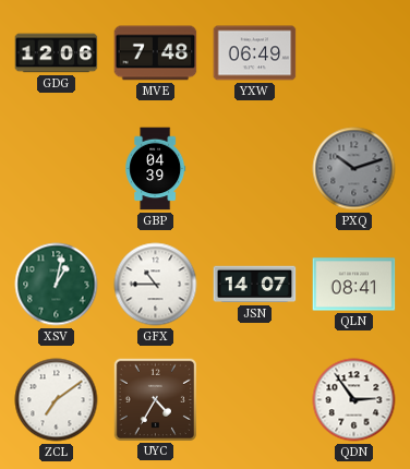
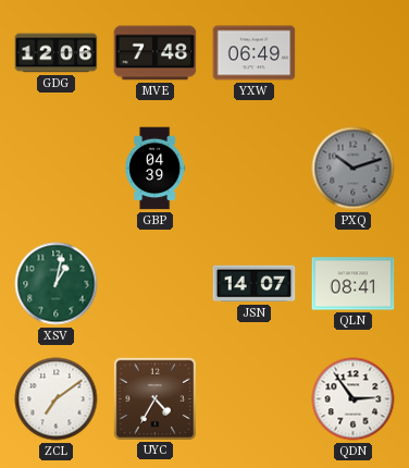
GFX: 10:45 -> none (156, 285)
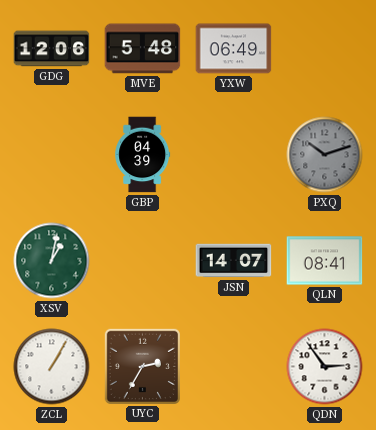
MVE: 7:48 -> 5:48 (143, 49)
ZCL: 7:09 -> 1:05 (52, 367)
UYC: 4:35 -> 2:35 (142, 366)
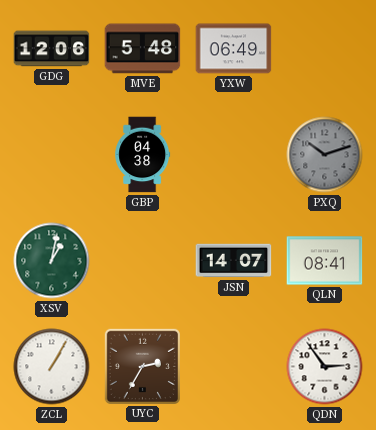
GBP: 04:39 -> 04:38 (143, 155)
